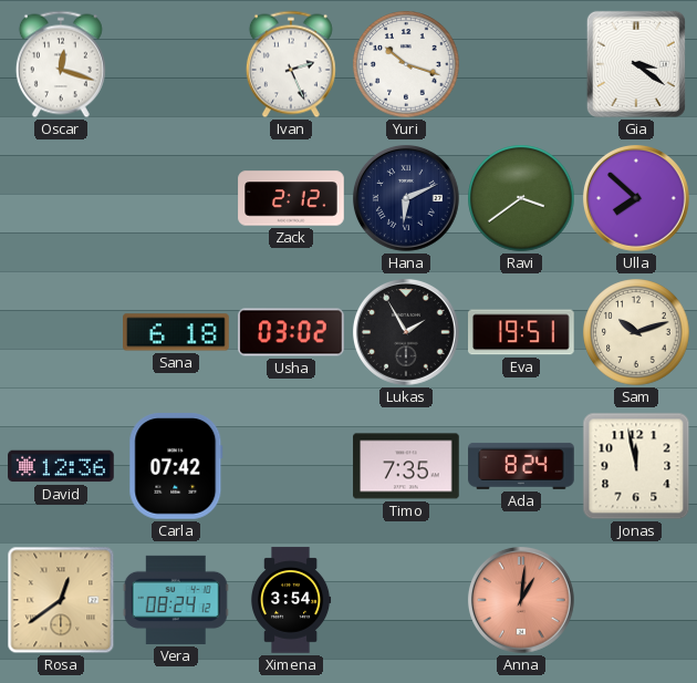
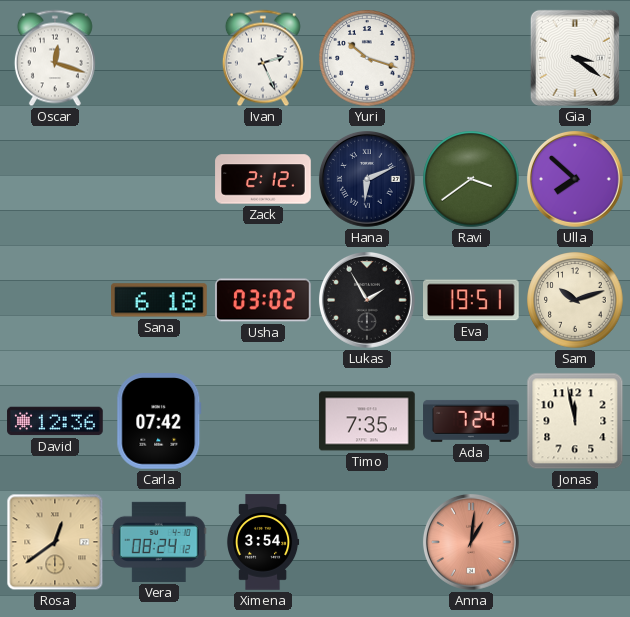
Ada: 8:24 -> 7:24 (471, 421)
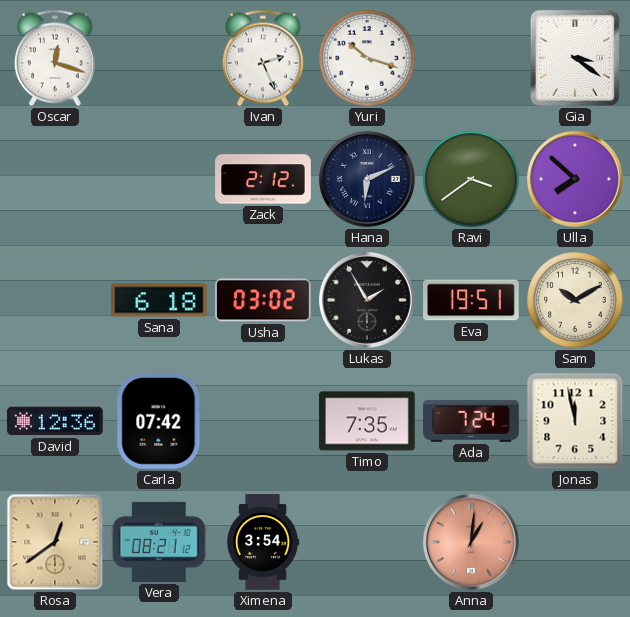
Sam: 10:12 -> 10:10 (575, 300)
Vera: 08:24 -> 08:21 (159, 542)
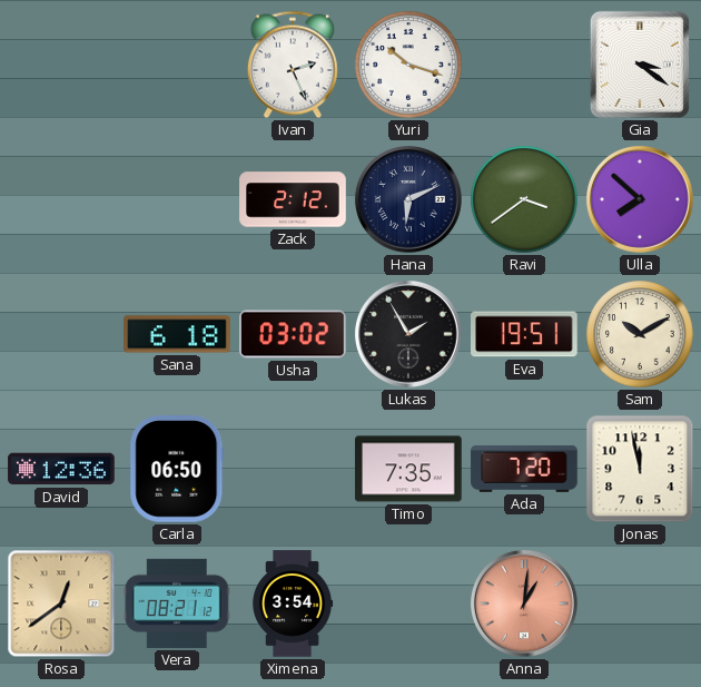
Oscar: 12:18 -> none (55, 58)
Carla: 07:42 -> 06:50 (177, 469)
Ada: 7:24 -> 7:20 (524, 469)
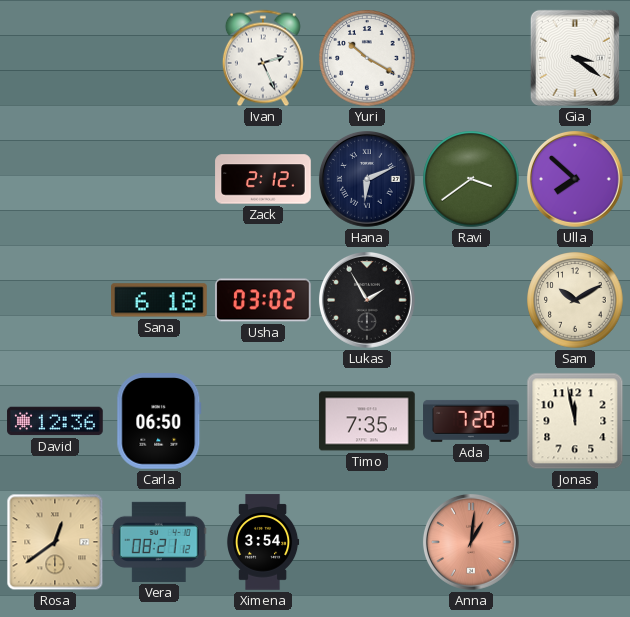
Yuri: 10:18 -> 10:20 (367, 58)
Eva: 19:51 -> none (525, 334)
